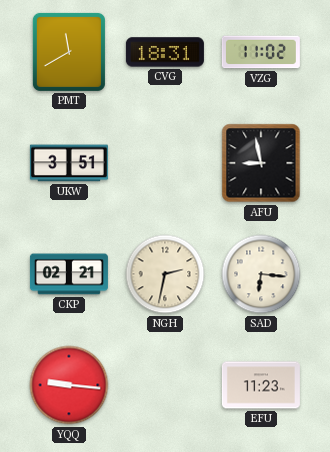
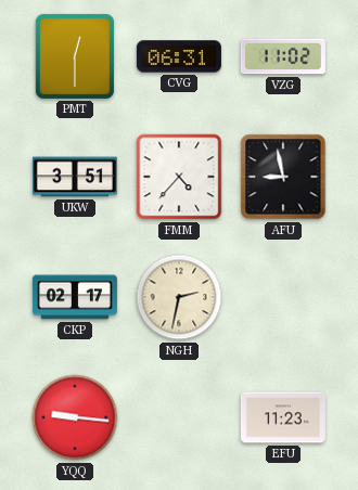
PMT: 11:40 -> 12:30 (75, 56)
CVG: 18:31 -> 06:31 (179, 56)
FMM: none -> 4:37 (179, 177)
CKP: 02:21 -> 02:17 (75, 297)
SAD: 6:16 -> none (261, 274)
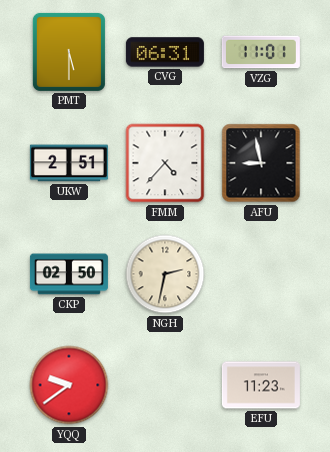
PMT: 12:30 -> 5:30 (69, 52)
VZG: 11:02 -> 11:01 (261, 52)
UKW: 3:51 -> 2:51 (69, 163)
CKP: 02:17 -> 02:50 (69, 274)
YQQ: 9:16 -> 9:39 (69, 385)
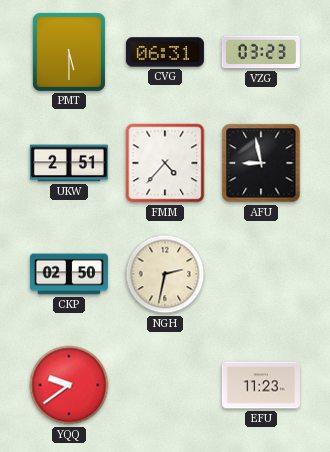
VZG: 11:01 -> 03:23 (261, 52)
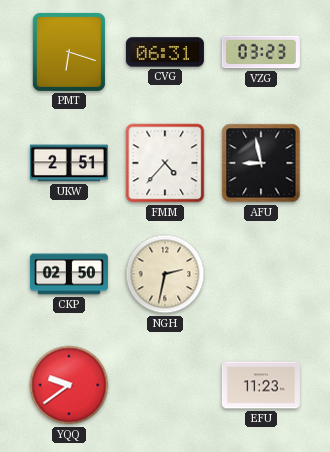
PMT: 5:30 -> 6:18 (69, 52)
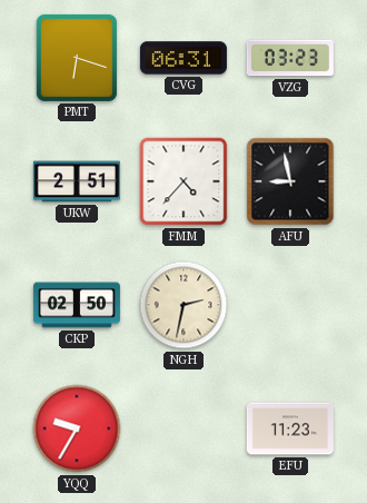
YQQ: 9:39 -> 9:35 (77, 428)
